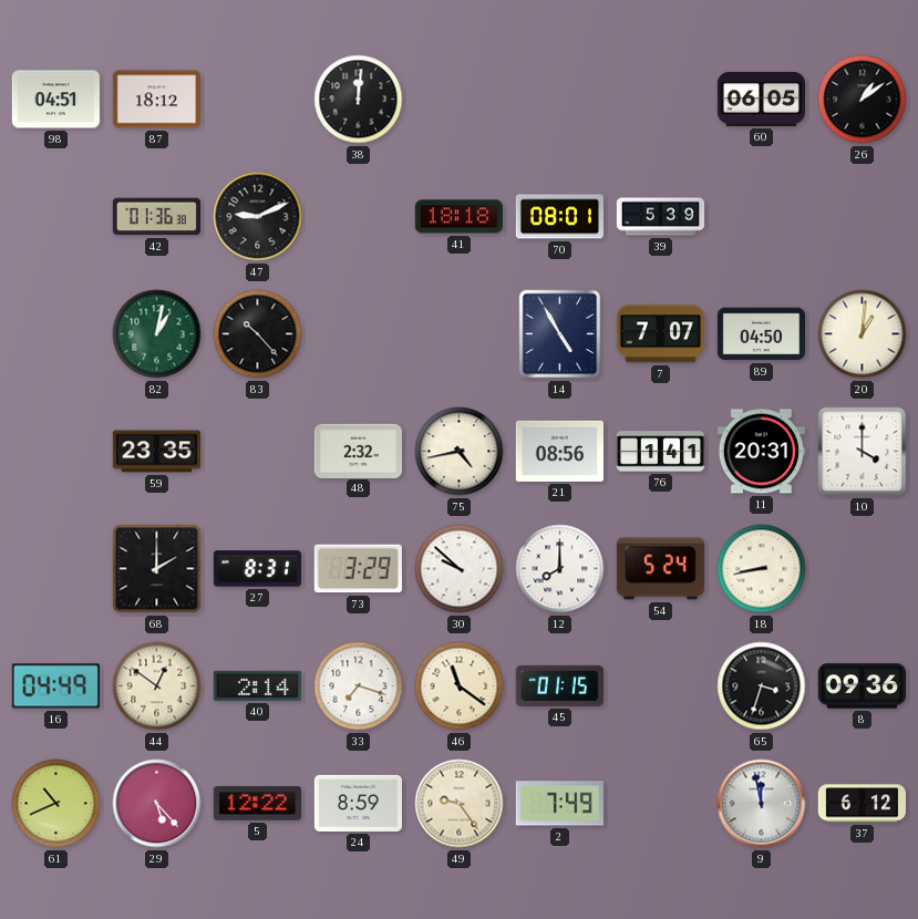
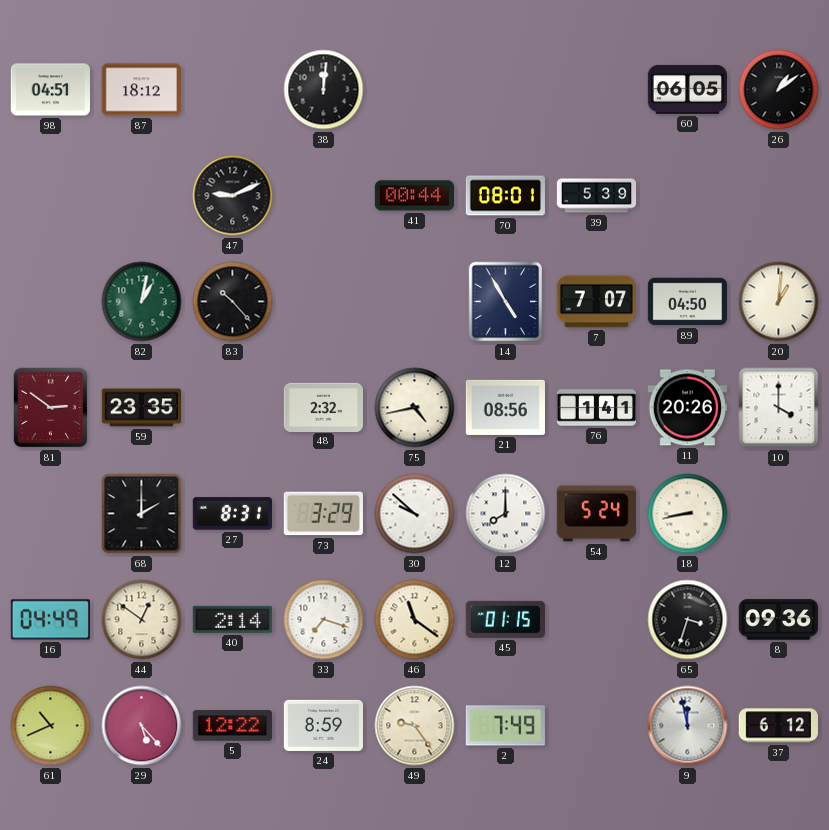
42: 01:36 -> none (156, 217)
41: 18:18 -> 00:44 (414, 196)
81: none -> 2:51 (51, 408)
11: 20:31 -> 20:26 (687, 408)
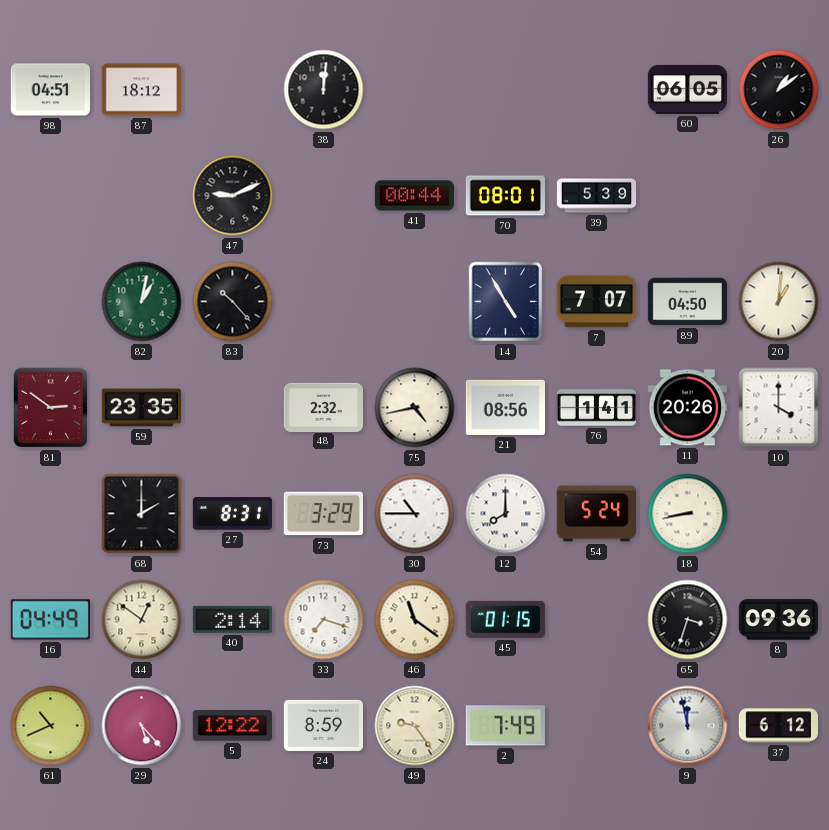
30: 9:52 -> 10:45 (415, 514)
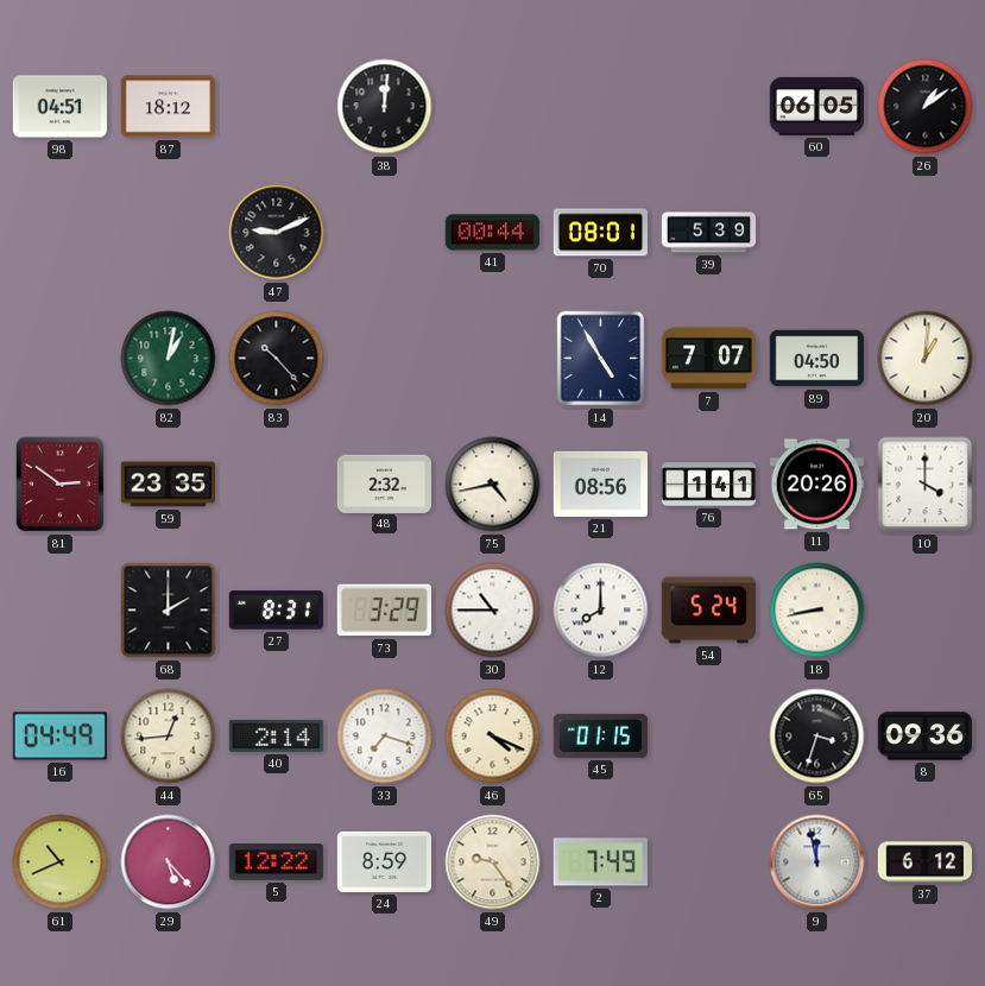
44: 12:51 -> 12:44 (169, 737)
46: 11:21 -> 4:19 (493, 737)
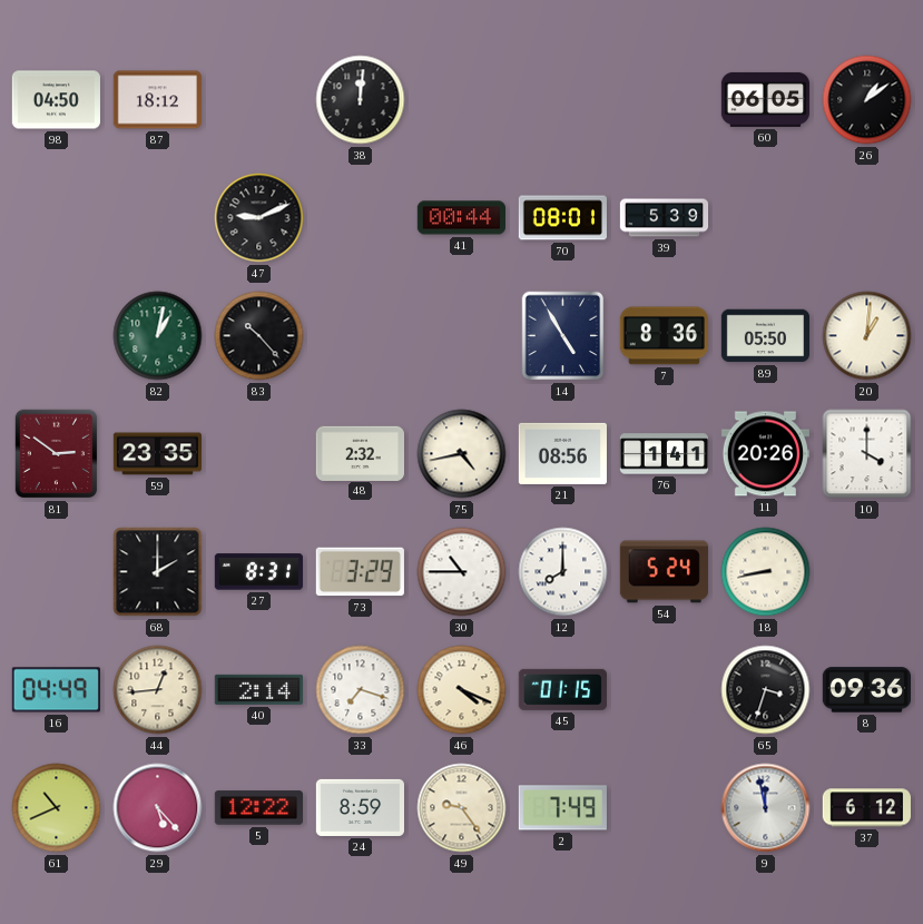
98: 04:51 -> 04:50 (56, 100)
7: 7:07 -> 8:36 (664, 336)
89: 04:50 -> 05:50 (765, 336)
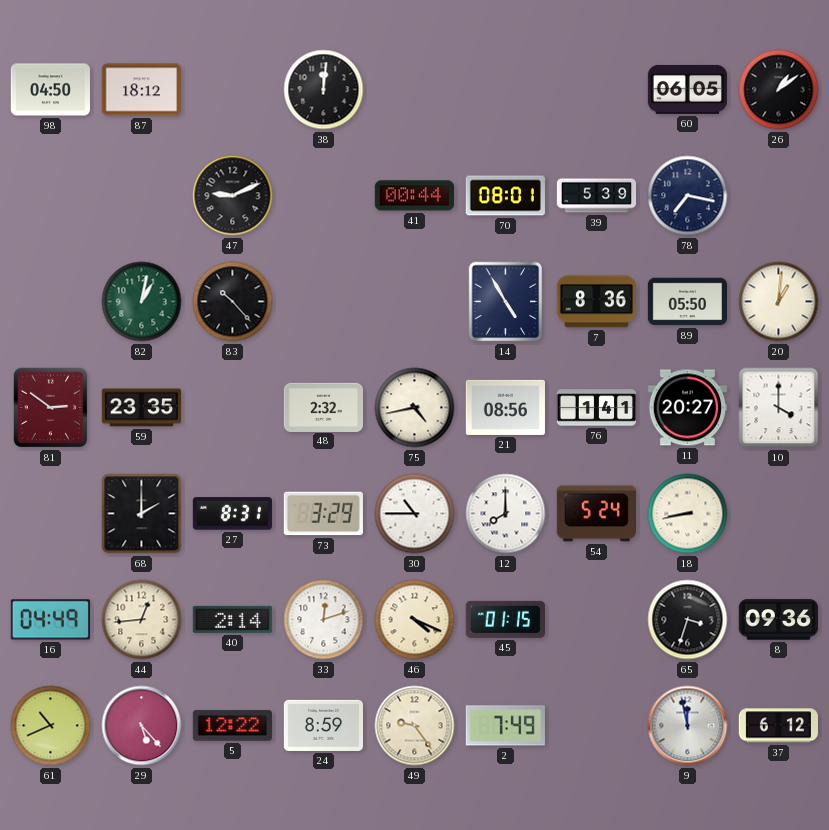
78: none -> 7:17 (688, 196)
11: 20:26 -> 20:27 (687, 408)
33: 7:18 -> 12:12 (324, 620)
